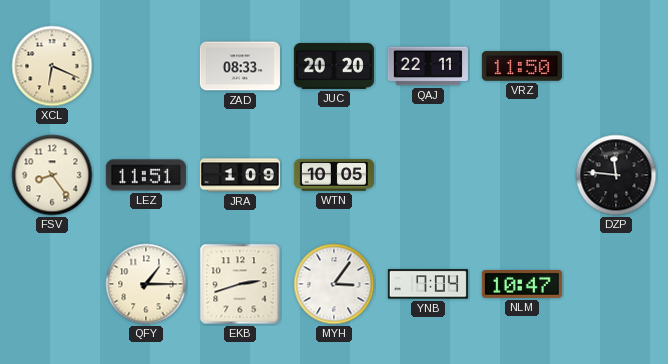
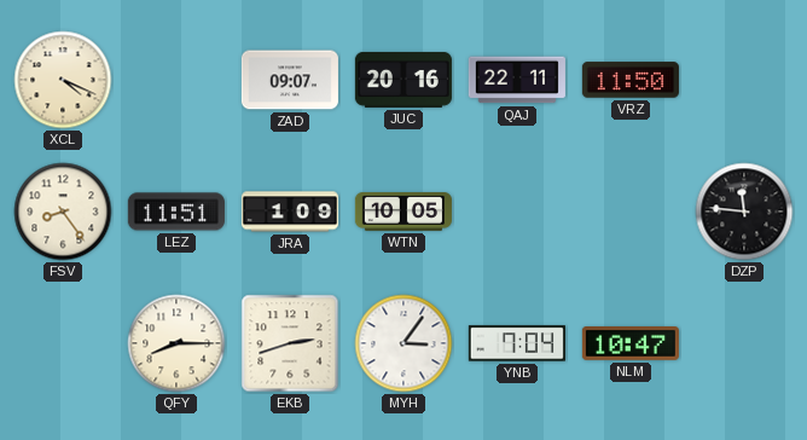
XCL: 6:19 -> 4:19 (63, 80)
ZAD: 08:33 -> 09:07 (290, 80)
JUC: 20:20 -> 20:16 (403, 80)
QFY: 1:15 -> 8:15 (176, 343)
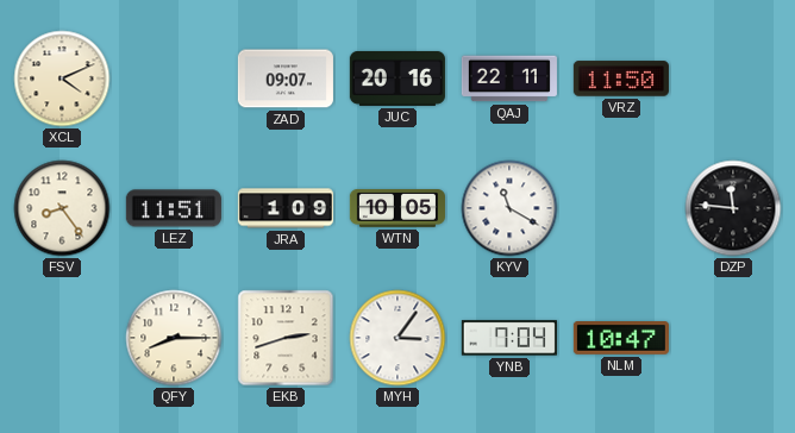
XCL: 4:19 -> 4:11 (62, 79)
KYV: none -> 11:20 (509, 208)
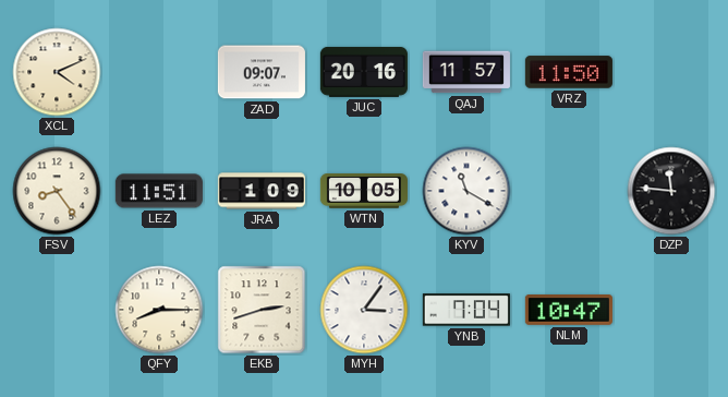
QAJ: 22:11 -> 11:57 (466, 72)
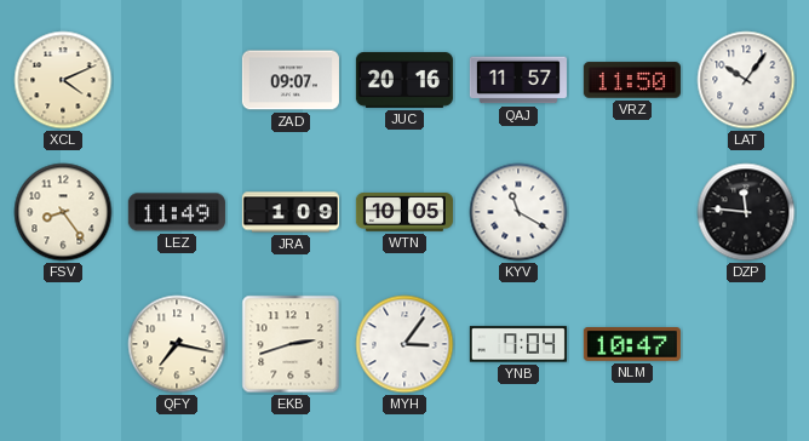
LAT: none -> 10:06 (746, 80)
LEZ: 11:51 -> 11:49 (177, 212)
QFY: 8:15 -> 7:17 (177, 344)
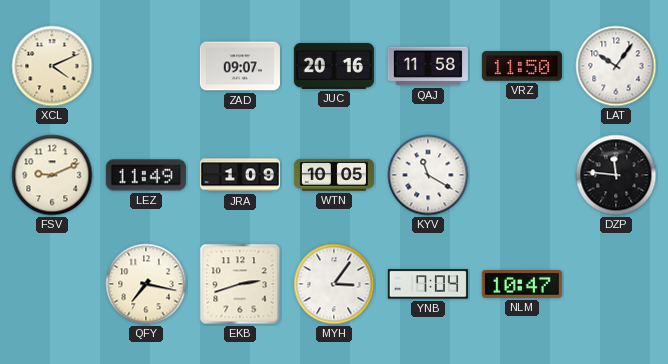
QAJ: 11:57 -> 11:58 (428, 66)
FSV: 8:24 -> 9:11 (52, 175)
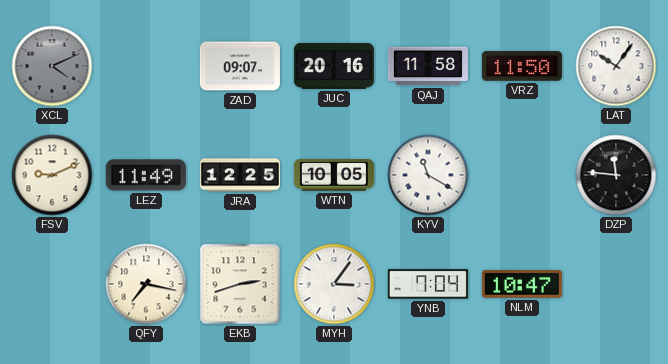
XCL dial: cream -> grey (52, 66)
JRA: 1:09 -> 12:25 (240, 175)
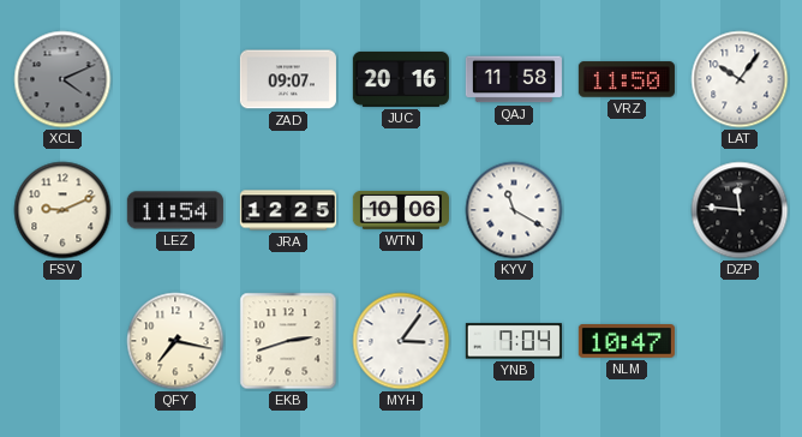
LEZ: 11:49 -> 11:54 (175, 210)
WTN: 10:05 -> 10:06 (401, 211)
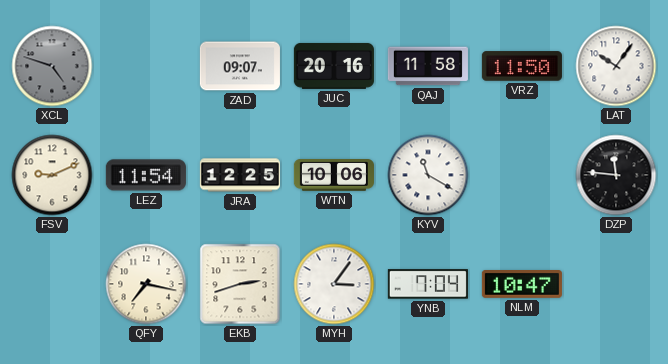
XCL: 4:11 -> 4:48 (52, 66)
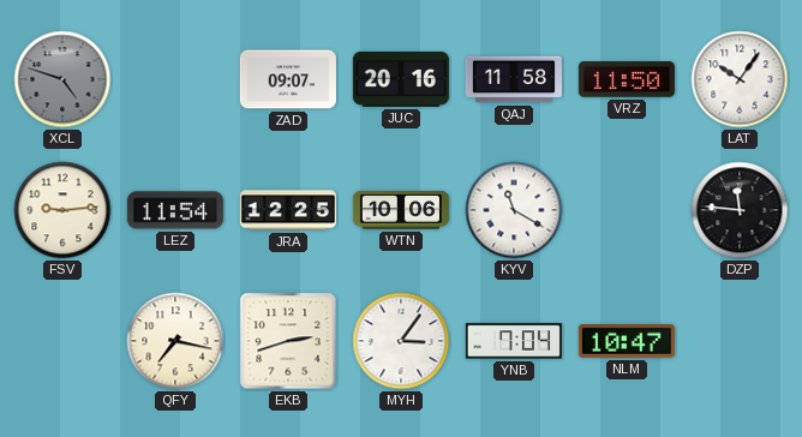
FSV: 9:11 -> 9:14 (62, 210)
